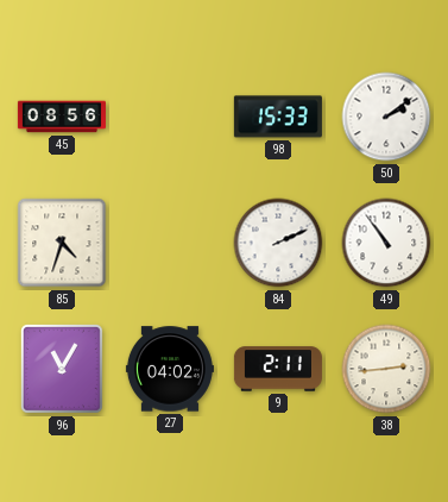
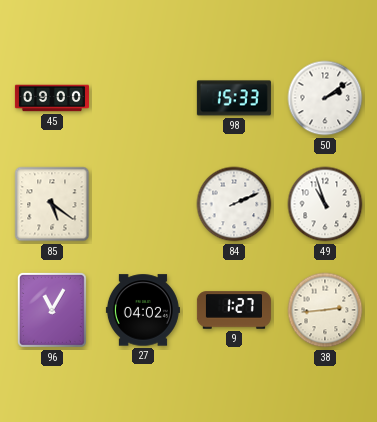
45: 08:56 -> 09:00 (52, 98)
85: 4:33 -> 5:21 (52, 204)
49: 10:54 -> 10:57 (325, 204)
9: 2:11 -> 1:27 (234, 310)
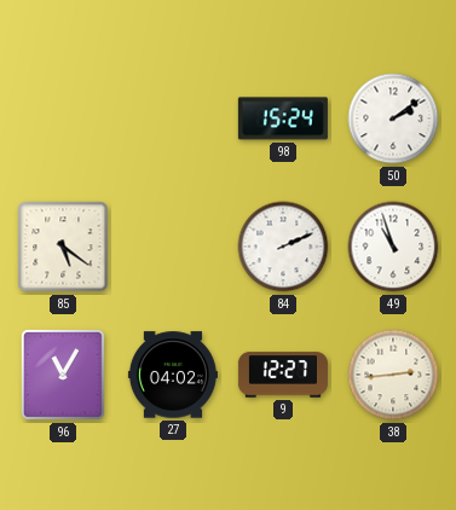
45: 09:00 -> none (52, 98)
98: 15:33 -> 15:24 (283, 118)
9: 1:27 -> 12:27 (283, 375)
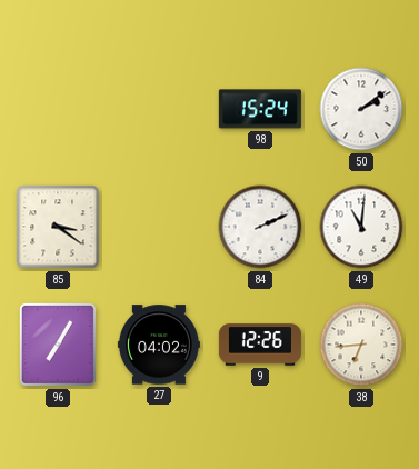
85: 5:21 -> 3:21 (58, 227)
49: 10:57 -> 11:01 (361, 227)
96: 11:05 -> 7:05 (58, 345)
9: 12:27 -> 12:26 (260, 345)
38: 2:44 -> 6:44 (361, 345)
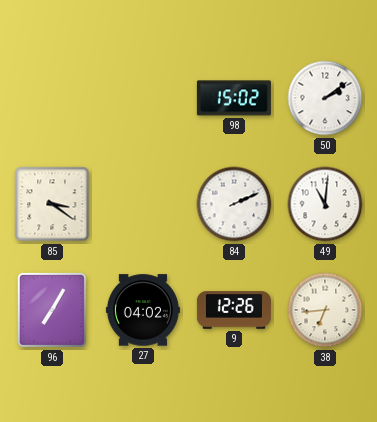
98: 15:24 -> 15:02 (234, 98)
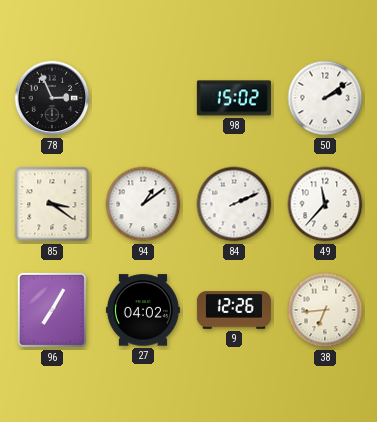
78: none -> 2:56 (52, 98)
94: none -> 1:09 (143, 204)
49: 11:01 -> 11:37 (325, 204)
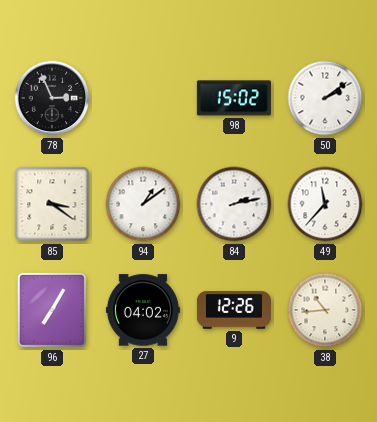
84: 2:11 -> 2:13 (234, 204)
38: 6:44 -> 10:44 (325, 310)
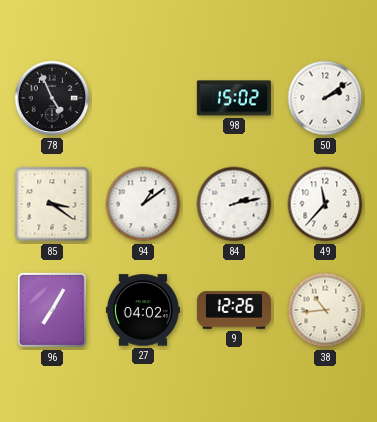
78: 2:56 -> 4:56 (52, 98)
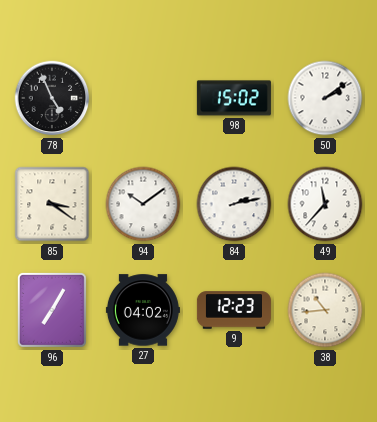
94: 1:09 -> 10:09 (143, 204)
9: 12:26 -> 12:23 (234, 310)
